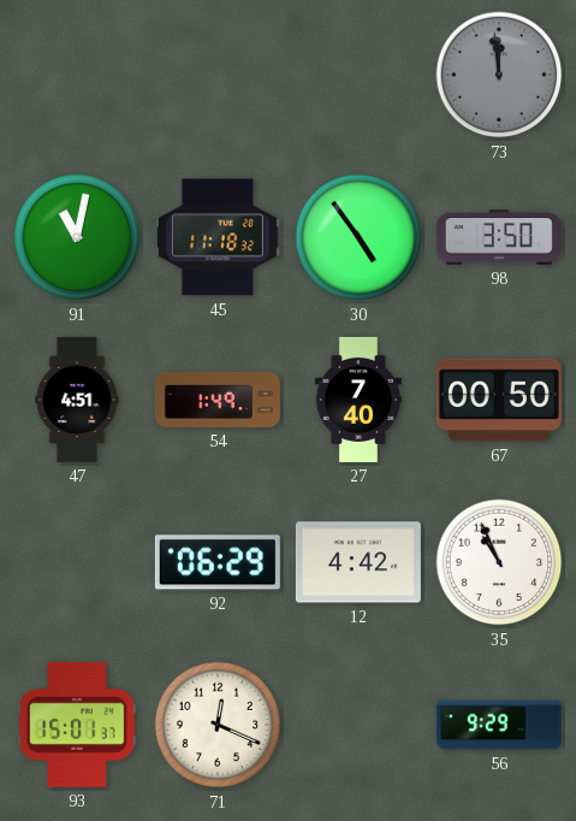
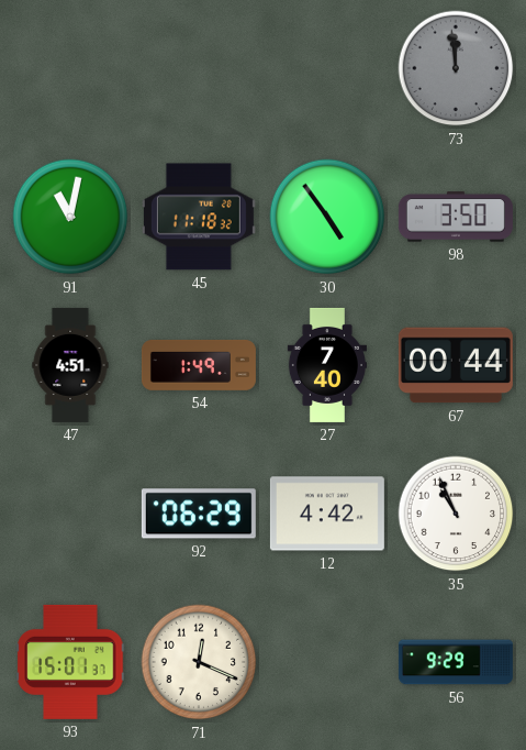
67: 00:50 -> 00:44 (456, 365)
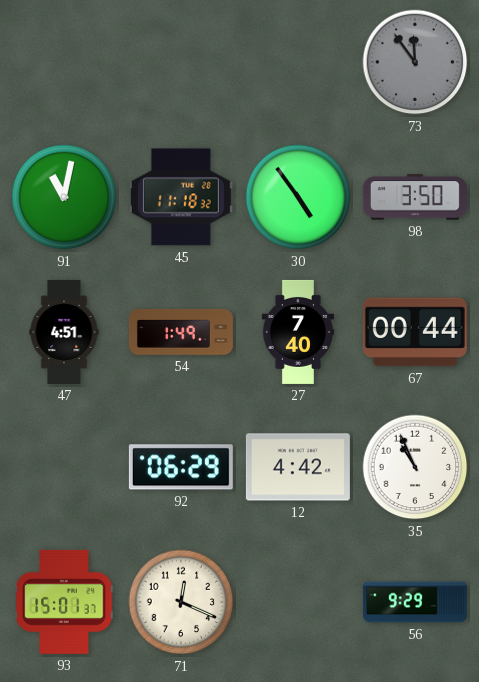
73: 11:59 -> 11:54 (415, 62)
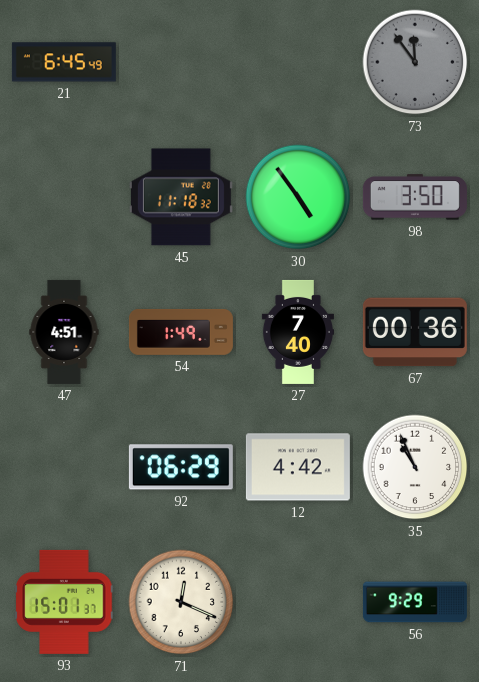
21: none -> 6:45 (64, 62)
91: 11:02 -> none (64, 197)
67: 00:44 -> 00:36 (415, 332)
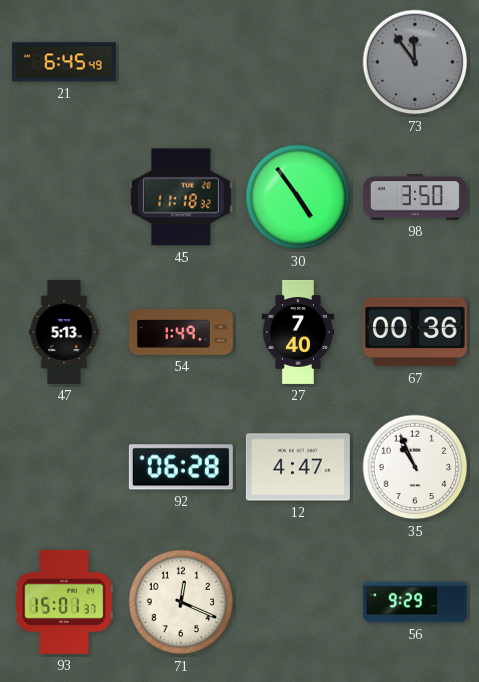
47: 4:51 -> 5:13 (64, 332)
92: 06:29 -> 06:28 (181, 467)
12: 4:42 -> 4:47 (298, 467)
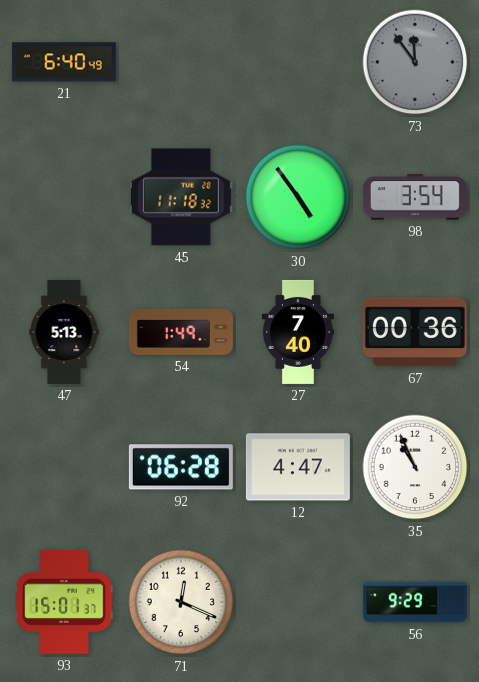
21: 6:45 -> 6:40 (64, 62)
98: 3:50 -> 3:54 (415, 197)
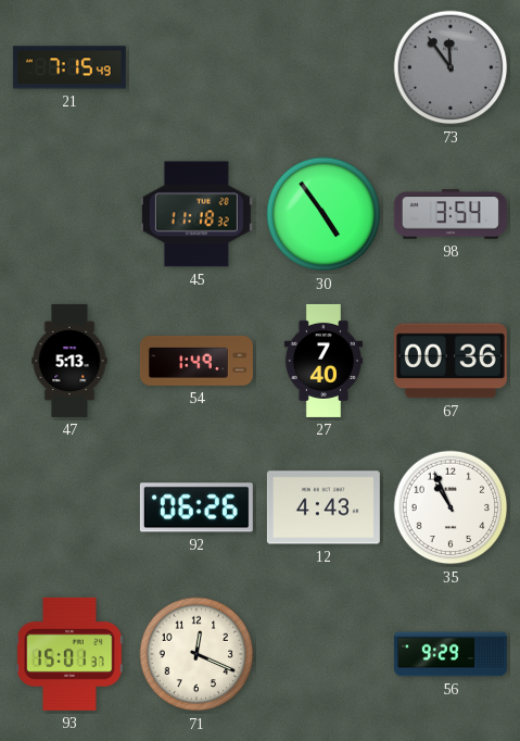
21: 6:40 -> 7:15 (69, 67)
92: 06:28 -> 06:26 (196, 507)
12: 4:47 -> 4:43 (324, 507)
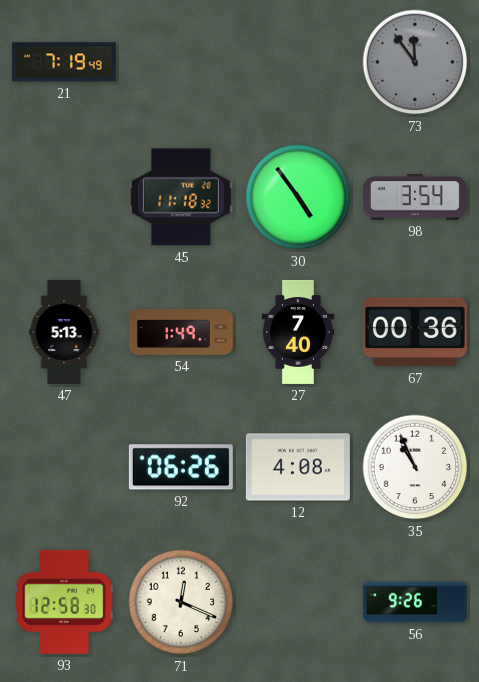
21: 7:15 -> 7:19 (64, 62)
12: 4:43 -> 4:08 (298, 467)
93: 15:01 -> 12:58 (64, 602)
56: 9:29 -> 9:26 (415, 602)
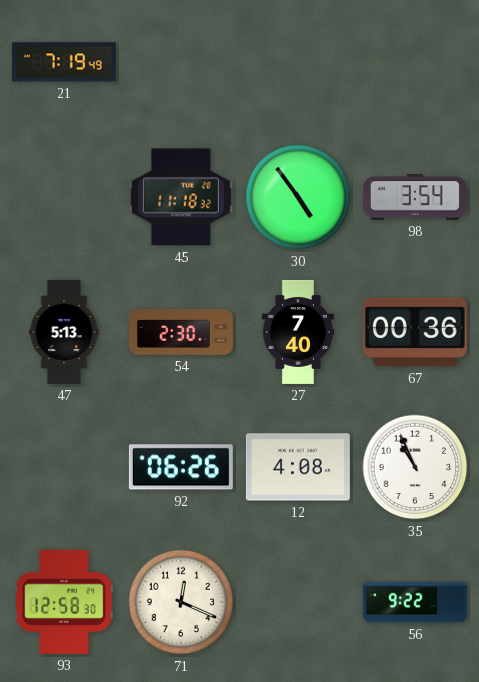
73: 11:54 -> none (415, 62)
54: 1:49 -> 2:30 (181, 332)
56: 9:26 -> 9:22 (415, 602)
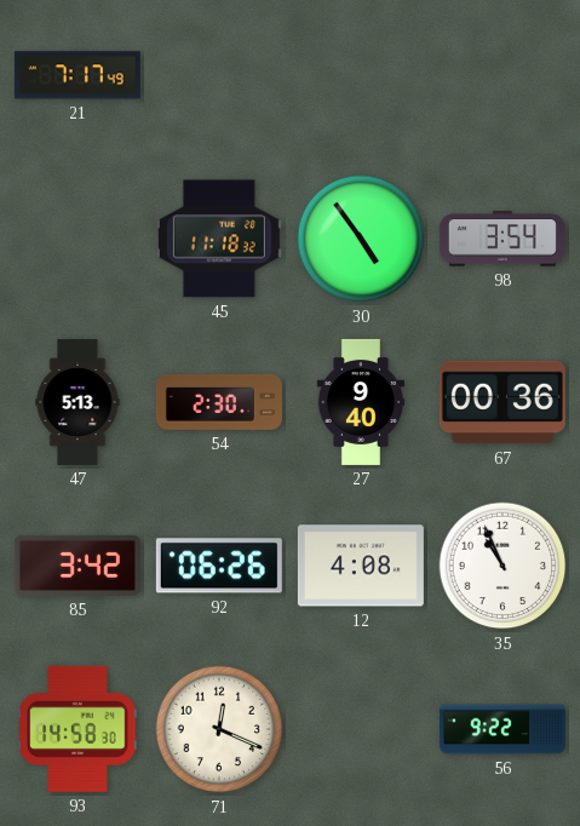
21: 7:19 -> 7:17 (77, 75)
27: 7:40 -> 9:40 (361, 402)
85: none -> 3:42 (77, 566)
93: 12:58 -> 14:58 (77, 729)
